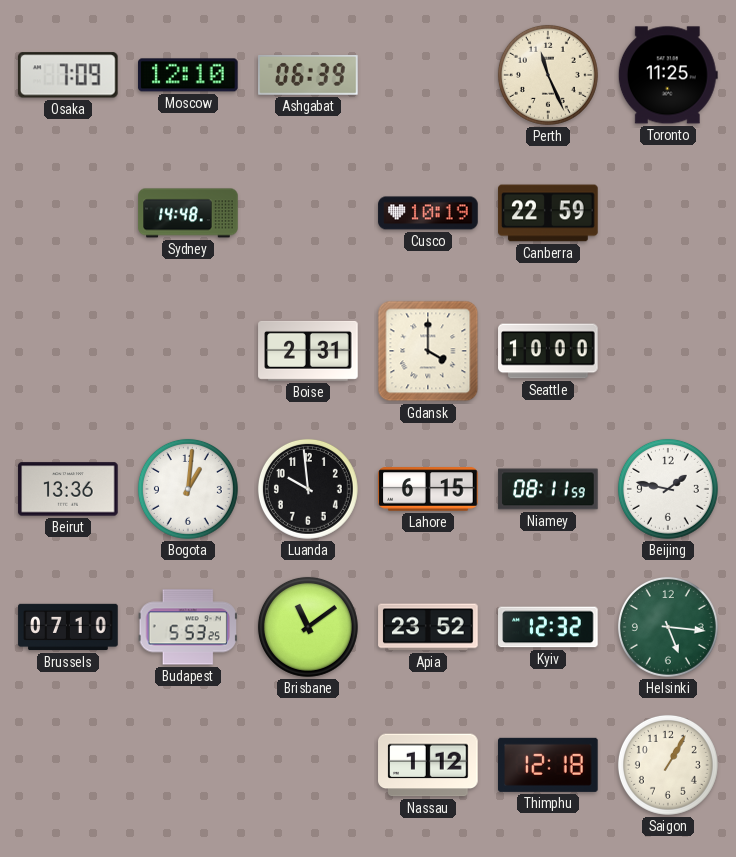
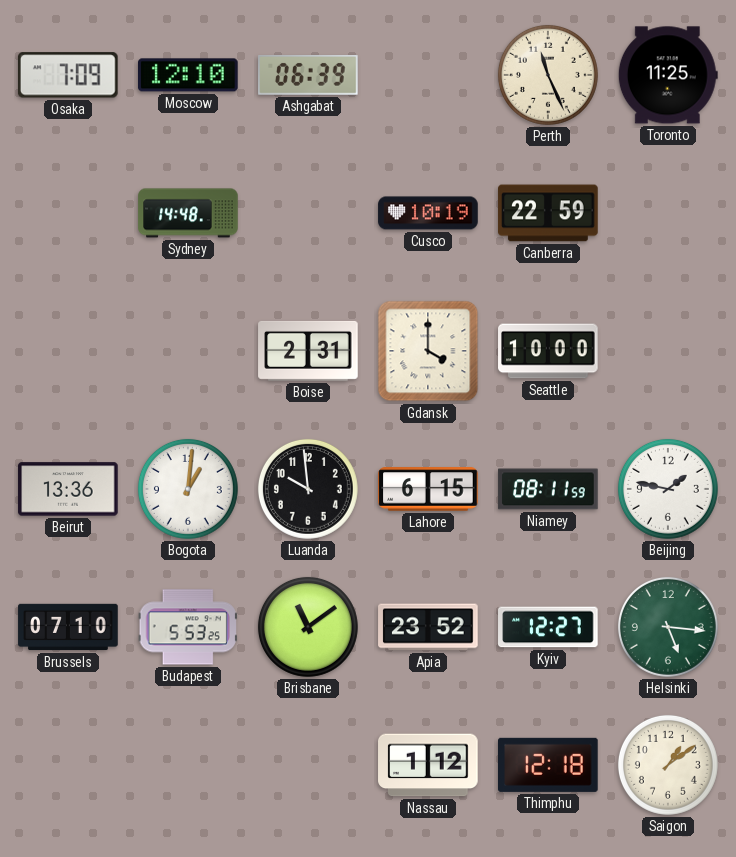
Kyiv: 12:32 -> 12:27 (548, 627)
Saigon: 1:05 -> 1:09 (668, 765)
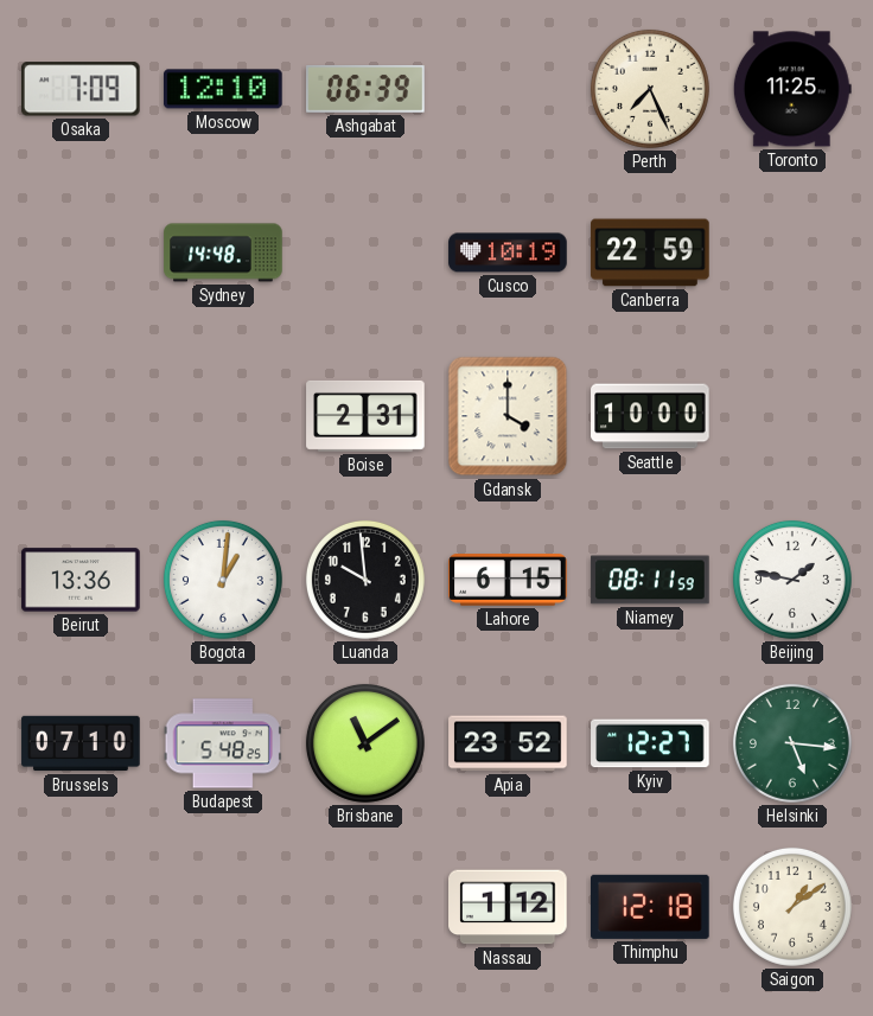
Perth: 11:26 -> 7:26 (650, 89)
Budapest: 5:53 -> 5:48 (223, 743)
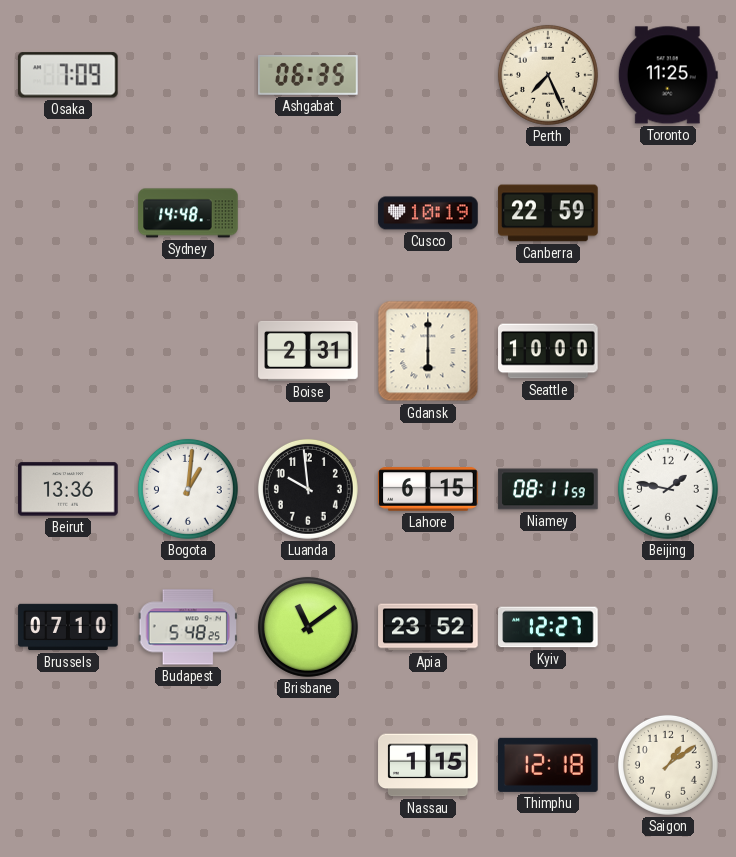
Moscow: 12:10 -> none (224, 89)
Ashgabat: 06:39 -> 06:35 (308, 76)
Gdansk: 4:00 -> 6:00 (428, 351)
Helsinki: 5:16 -> none (792, 743)
Nassau: 1:12 -> 1:15 (428, 765)
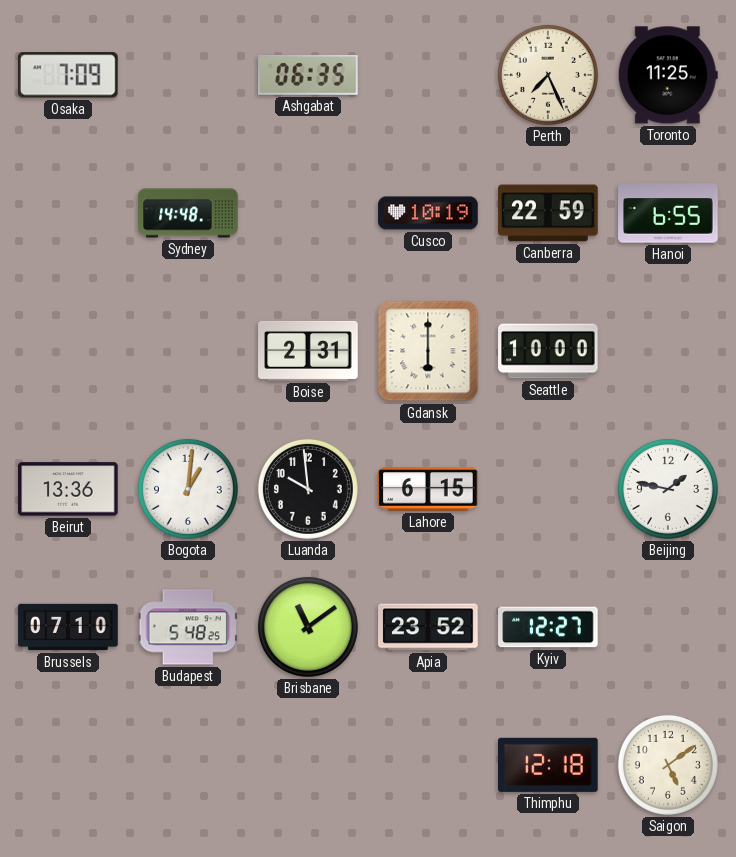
Hanoi: none -> 6:55 (668, 213)
Niamey: 08:11 -> none (548, 489)
Nassau: 1:15 -> none (428, 765)
Saigon: 1:09 -> 5:09 (668, 765)
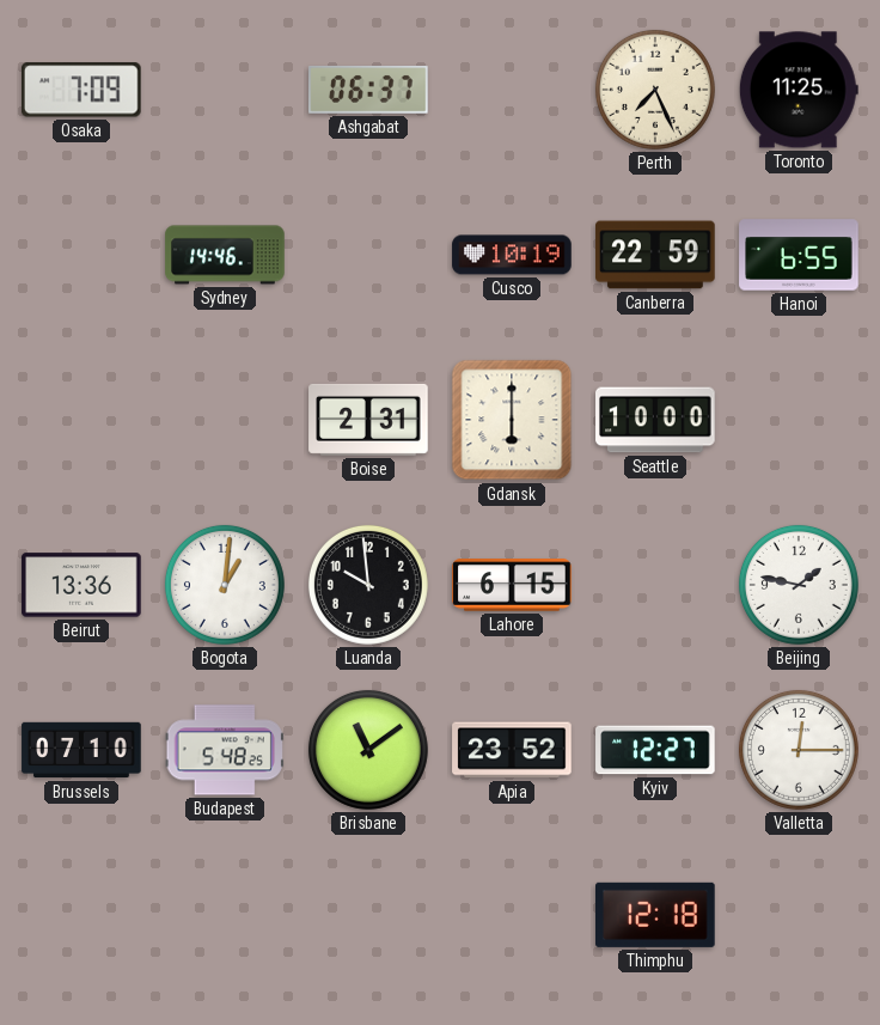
Ashgabat: 06:35 -> 06:37 (368, 91)
Sydney: 14:48 -> 14:46 (225, 255)
Valletta: none -> 12:15 (799, 750)
Saigon: 5:09 -> none (668, 765)
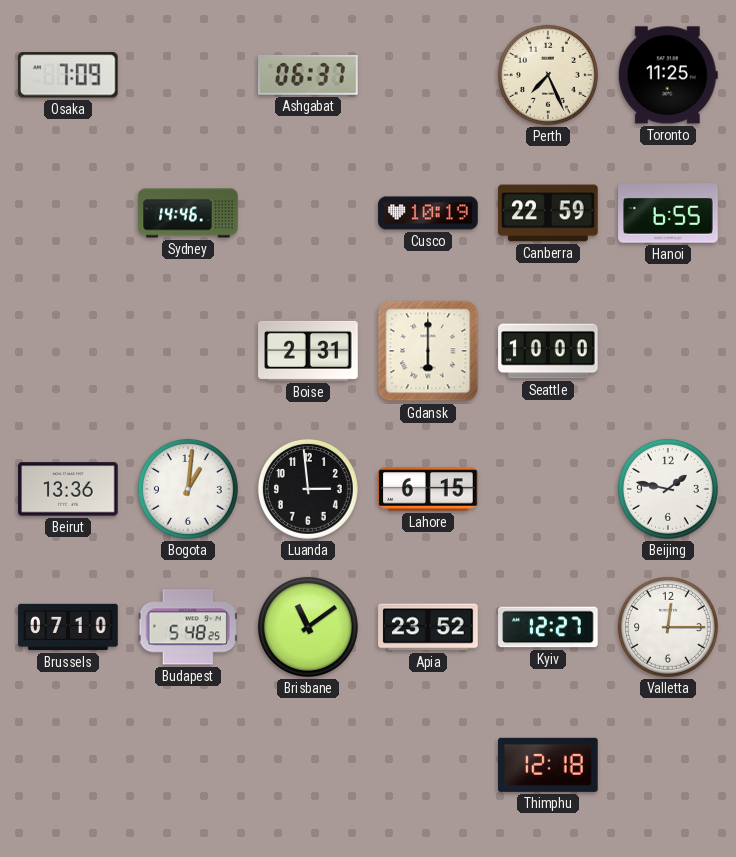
Luanda: 9:59 -> 2:59 (308, 489)
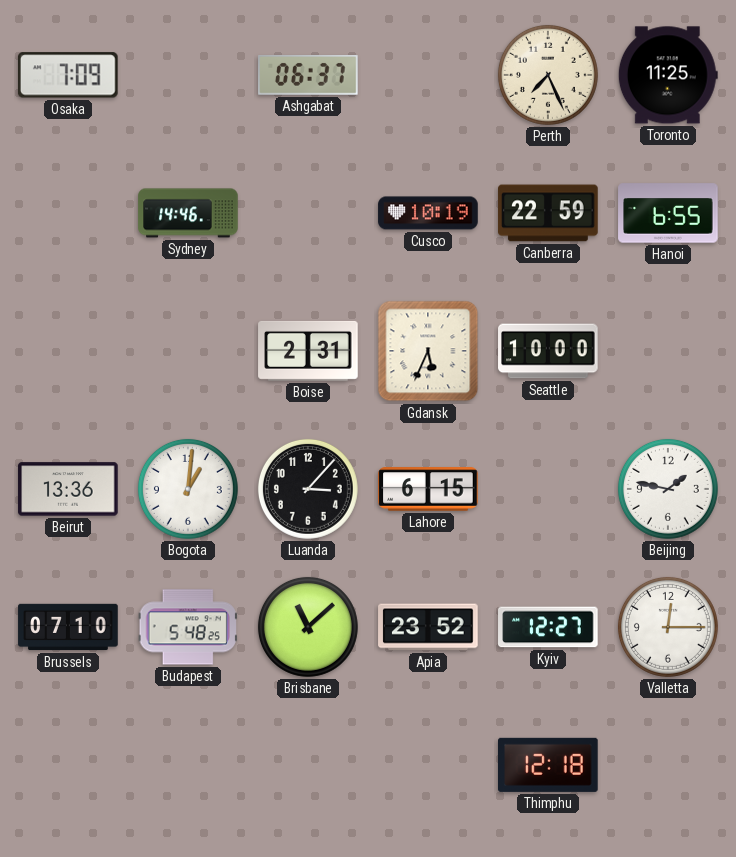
Gdansk: 6:00 -> 5:34 (428, 351)
Luanda: 2:59 -> 3:07 (308, 489)
Brisbane: 11:09 -> 11:08 (308, 627)
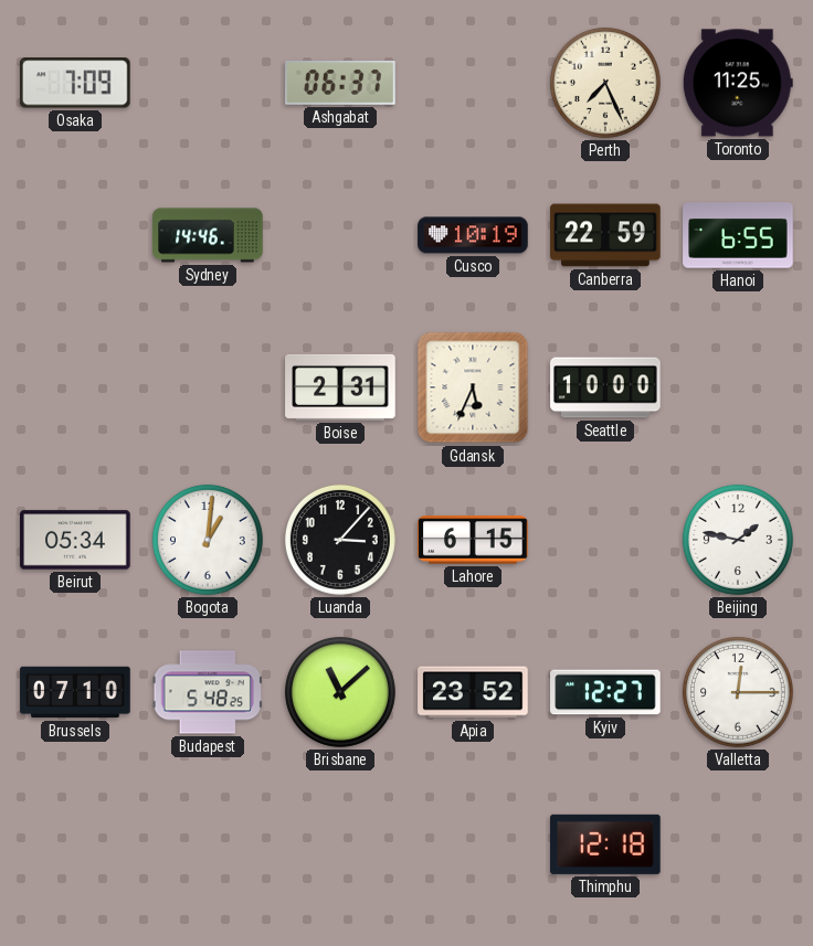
Beirut: 13:36 -> 05:34 (75, 540)
